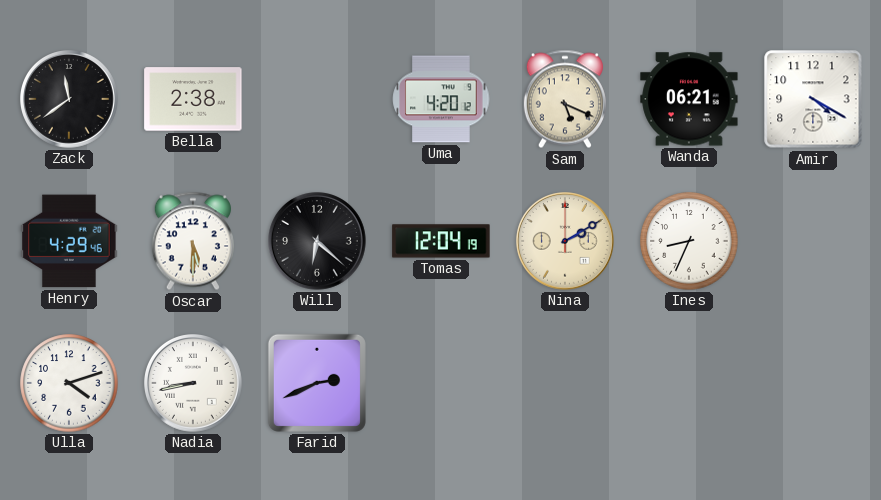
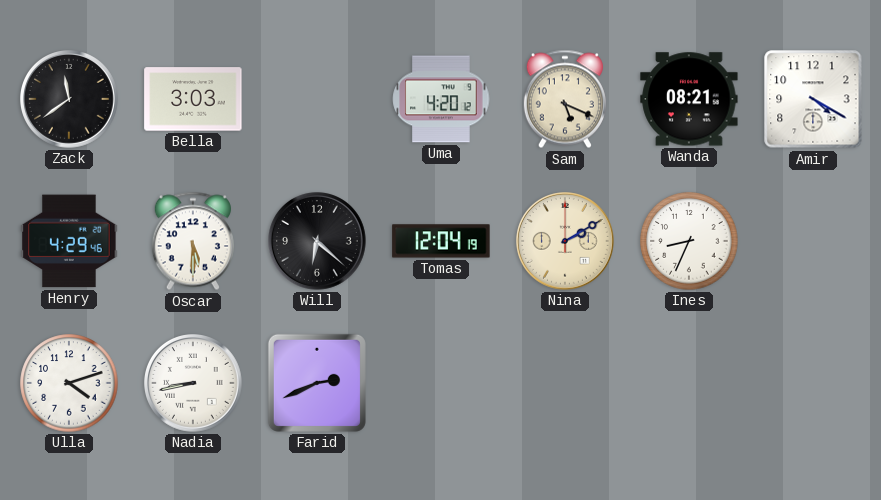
Bella: 2:38 -> 3:03 (193, 99)
Wanda: 06:21 -> 08:21 (689, 99)
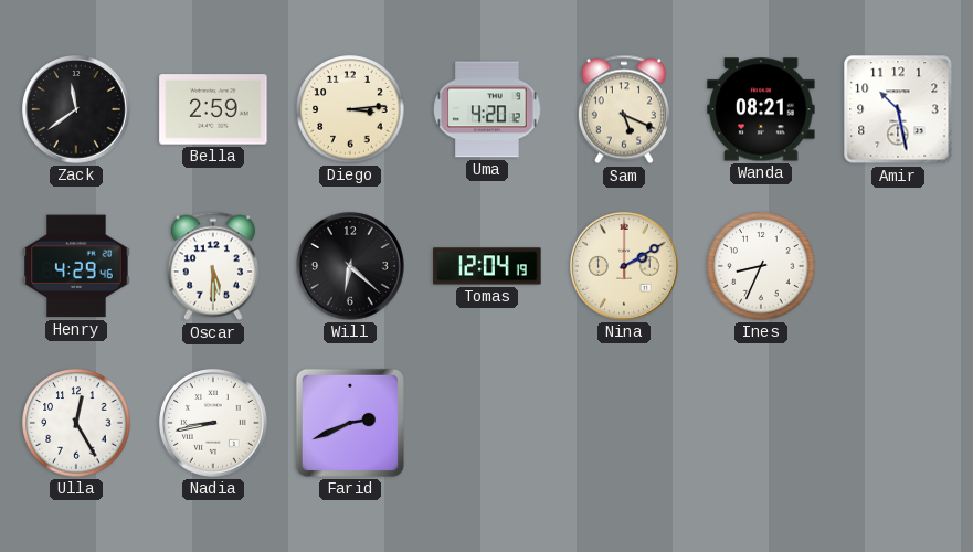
Bella: 3:03 -> 2:59 (213, 109)
Diego: none -> 3:14 (350, 109)
Amir: 4:20 -> 10:28 (898, 109)
Ulla: 4:12 -> 12:25 (76, 423)
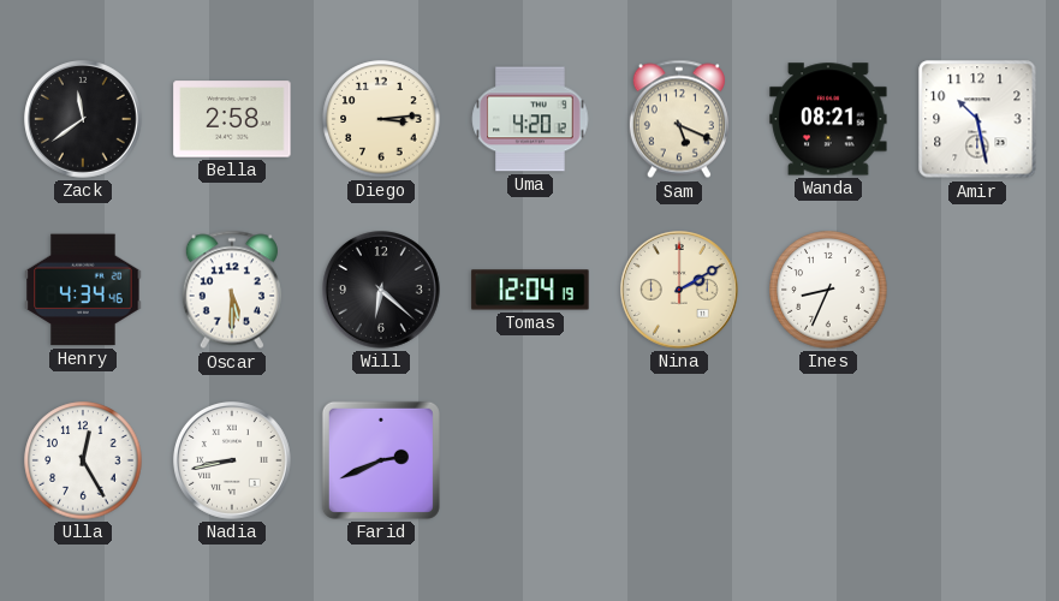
Bella: 2:59 -> 2:58 (232, 119)
Henry: 4:29 -> 4:34 (83, 290)
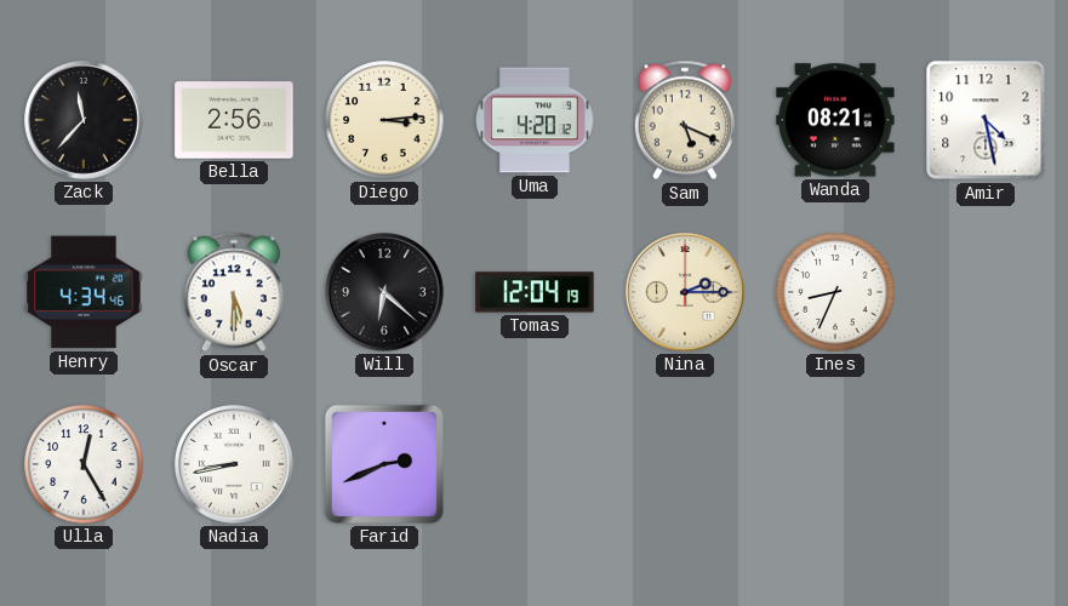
Zack: 11:39 -> 11:37 (85, 121)
Bella: 2:58 -> 2:56 (234, 120)
Amir: 10:28 -> 4:28 (986, 120)
Nina: 2:10 -> 2:15 (686, 293)
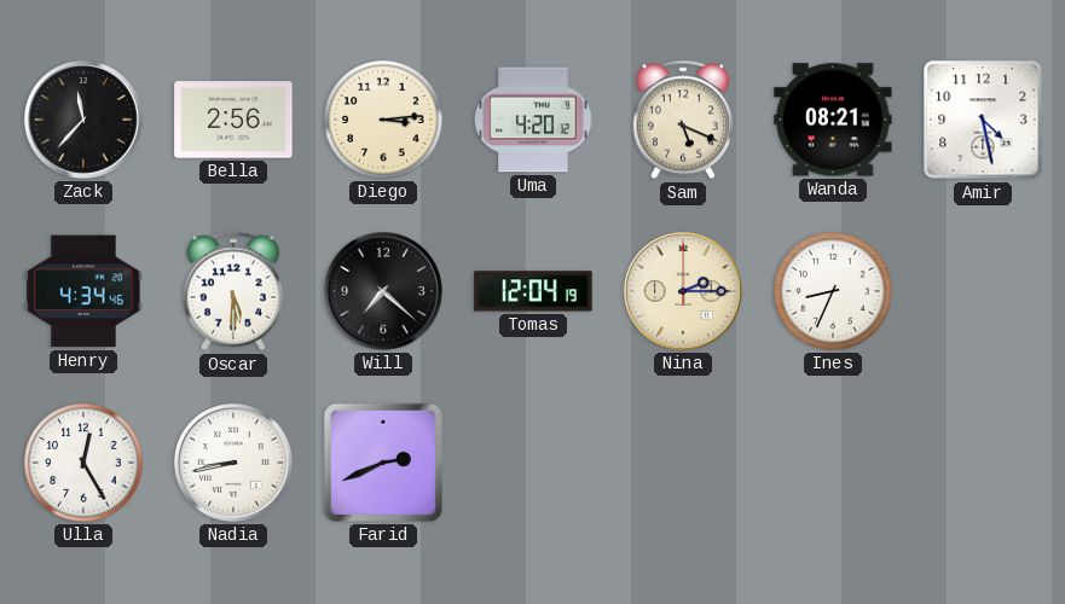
Will: 6:22 -> 7:22 (384, 292)
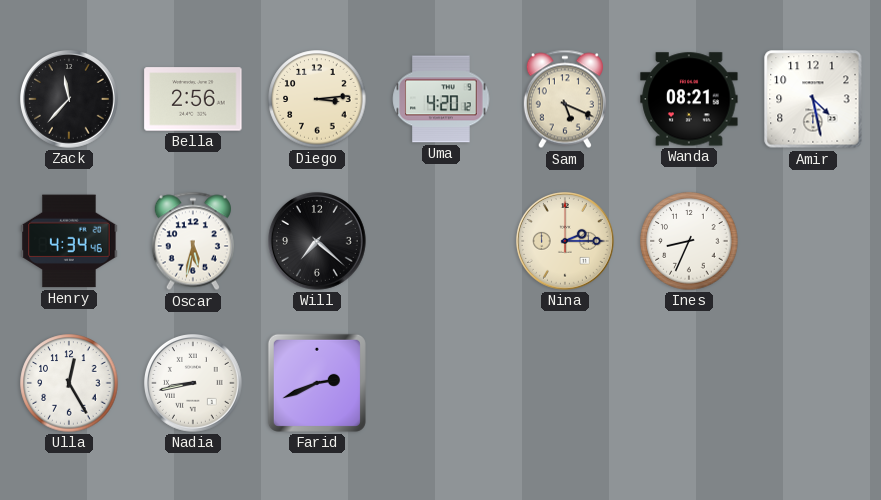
Oscar: 5:30 -> 5:32 (193, 241)
Tomas: 12:04 -> none (533, 291)
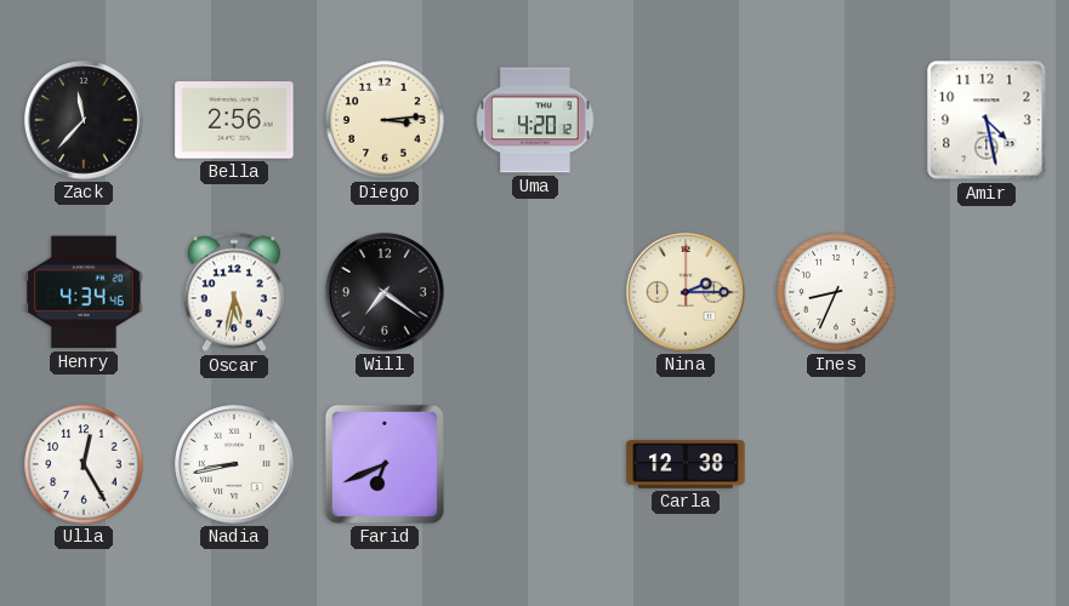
Sam: 5:19 -> none (565, 99)
Wanda: 08:21 -> none (689, 99)
Will: 7:22 -> 7:21 (386, 293)
Farid: 2:41 -> 6:41 (385, 464)
Carla: none -> 12:38 (686, 464)
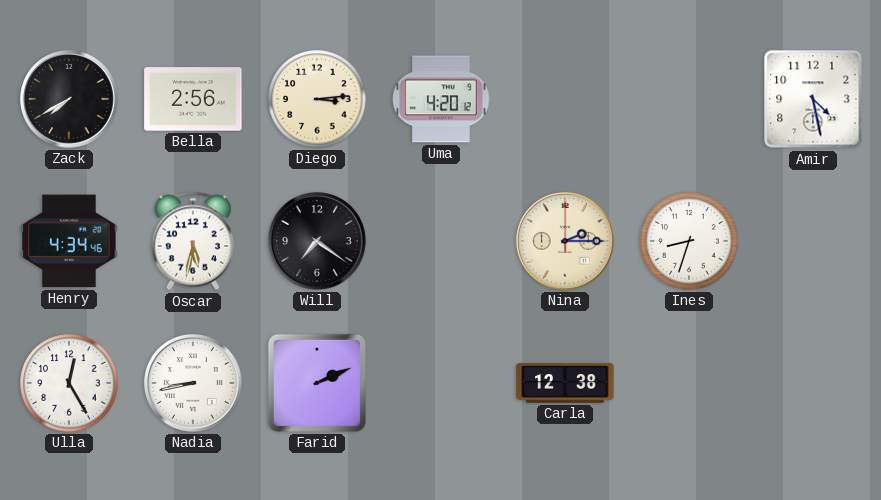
Zack: 11:37 -> 7:40 (70, 100)
Ines: 8:34 -> 8:33 (689, 241)
Farid: 6:41 -> 2:11 (317, 383)
